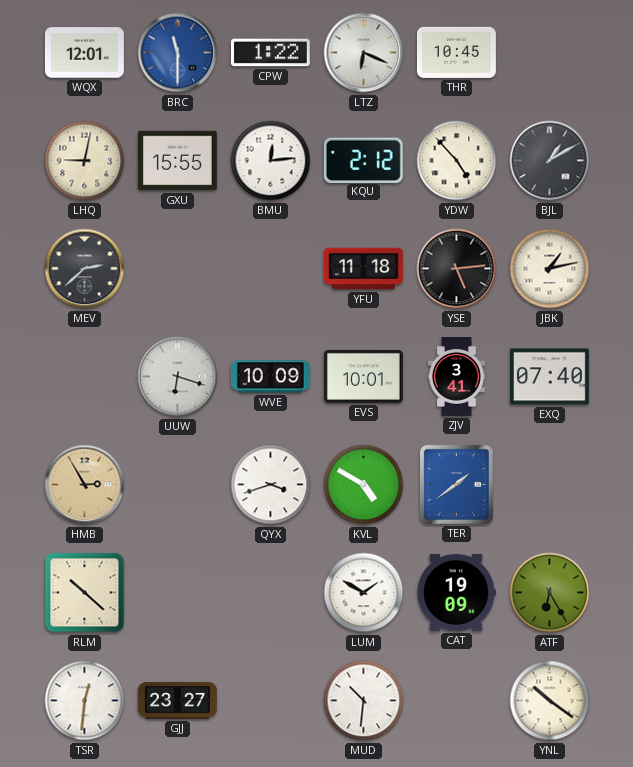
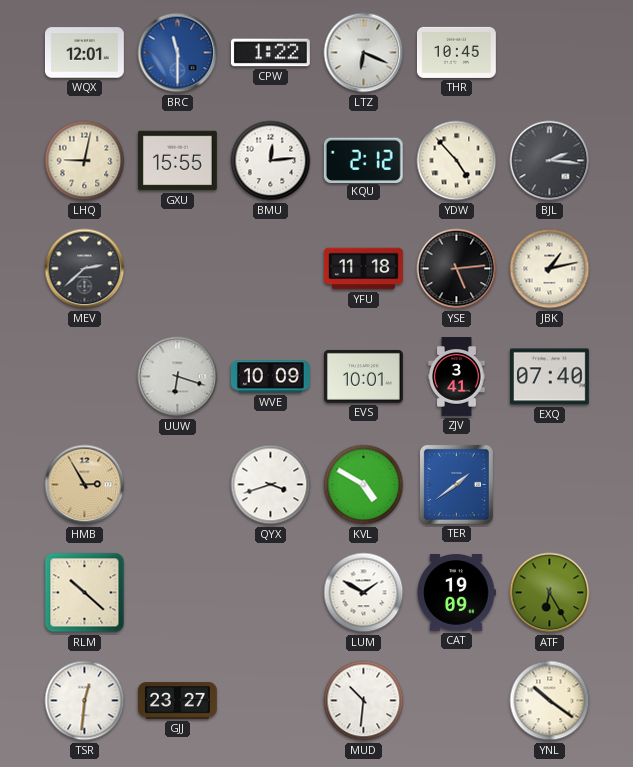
BJL: 1:10 -> 2:16 (550, 161)
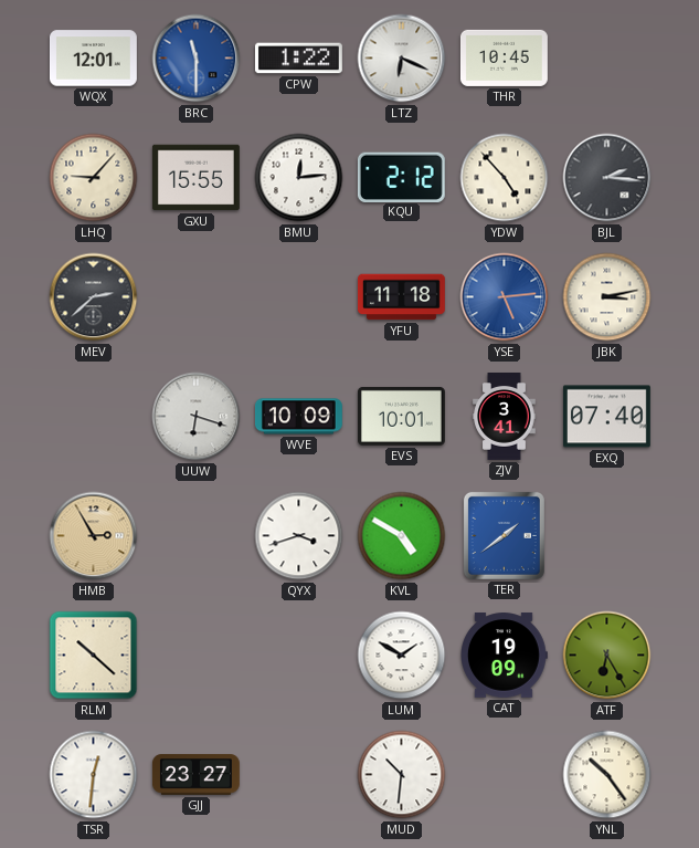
LHQ: 9:02 -> 9:07 (94, 178)
YSE dial: black -> blue (505, 297)
JBK: 1:13 -> 3:13 (607, 297)
YNL: 10:21 -> 10:24 (607, 775)
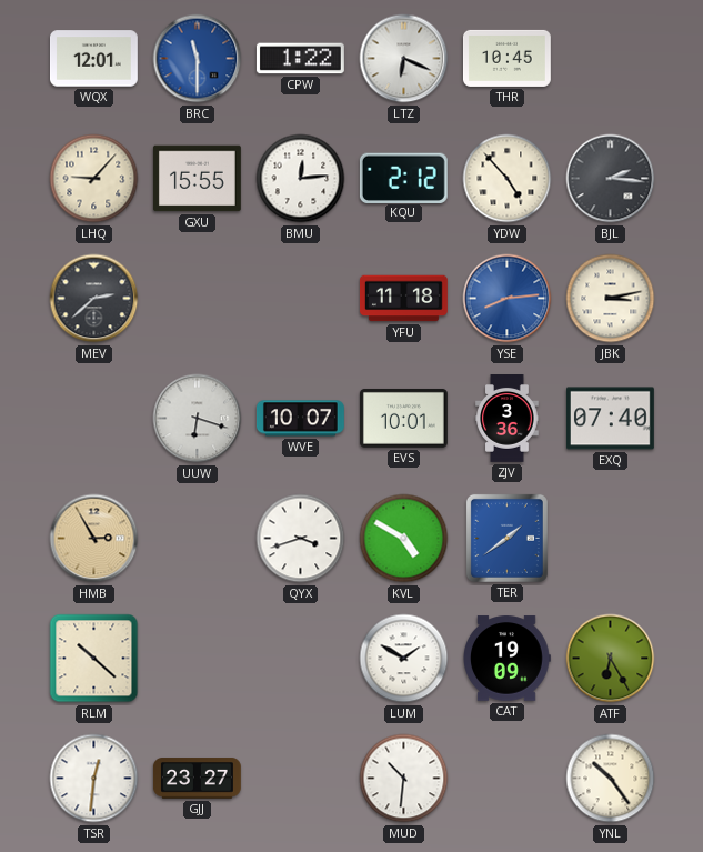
YSE: 5:14 -> 8:14 (508, 299)
WVE: 10:09 -> 10:07 (300, 419)
ZJV: 3:41 -> 3:36 (508, 419)
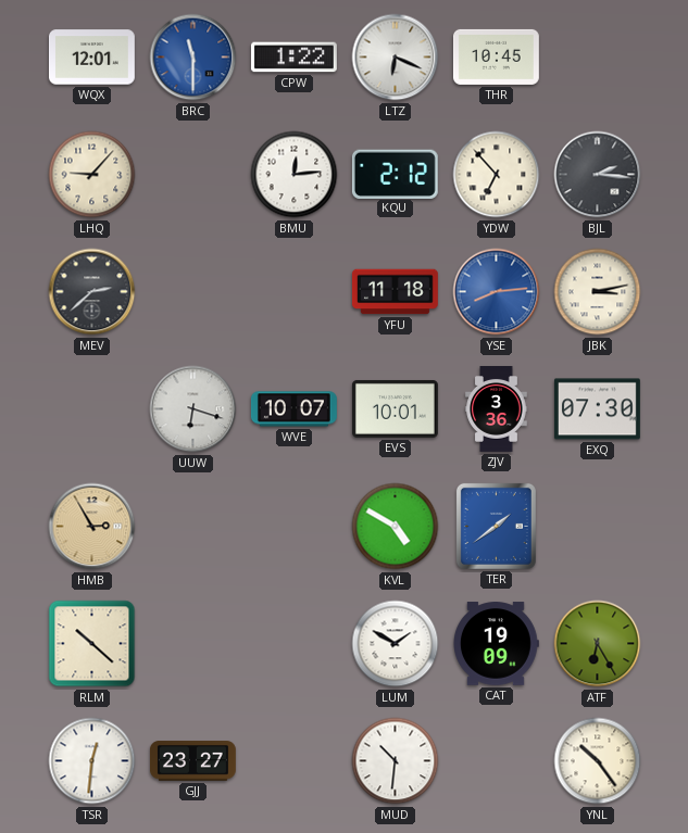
GXU: 15:55 -> none (197, 179)
YDW: 4:53 -> 6:53 (497, 175)
EXQ: 07:40 -> 07:30 (597, 409)
QYX: 3:42 -> none (301, 539)
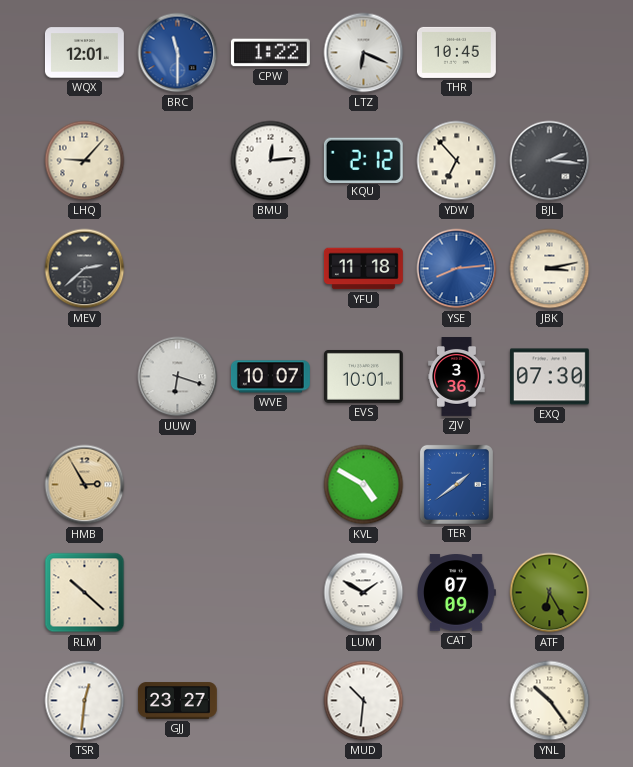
CAT: 19:09 -> 07:09 (457, 593)
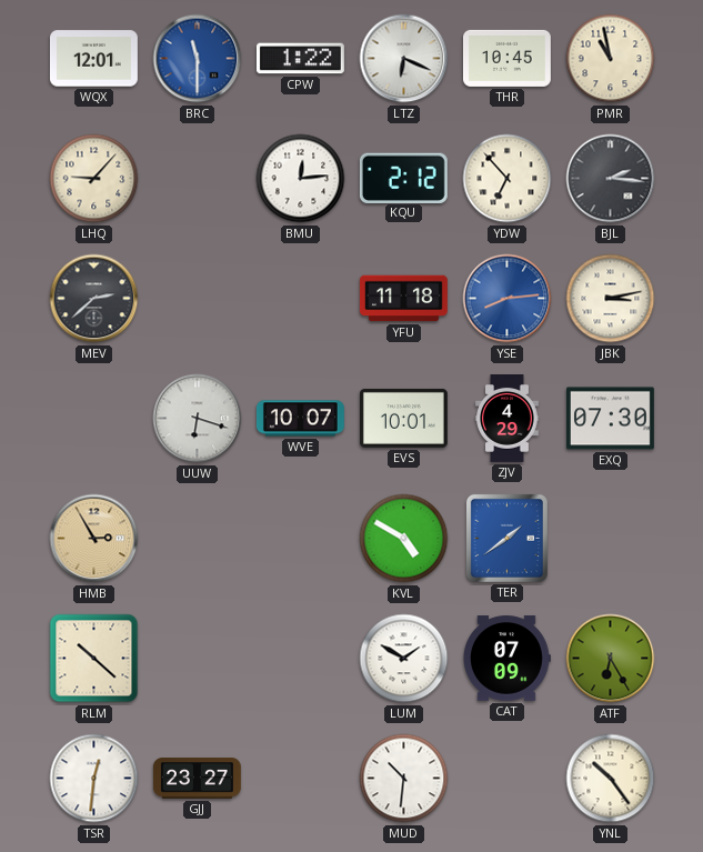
PMR: none -> 10:58 (611, 59)
ZJV: 3:36 -> 4:29 (508, 419)
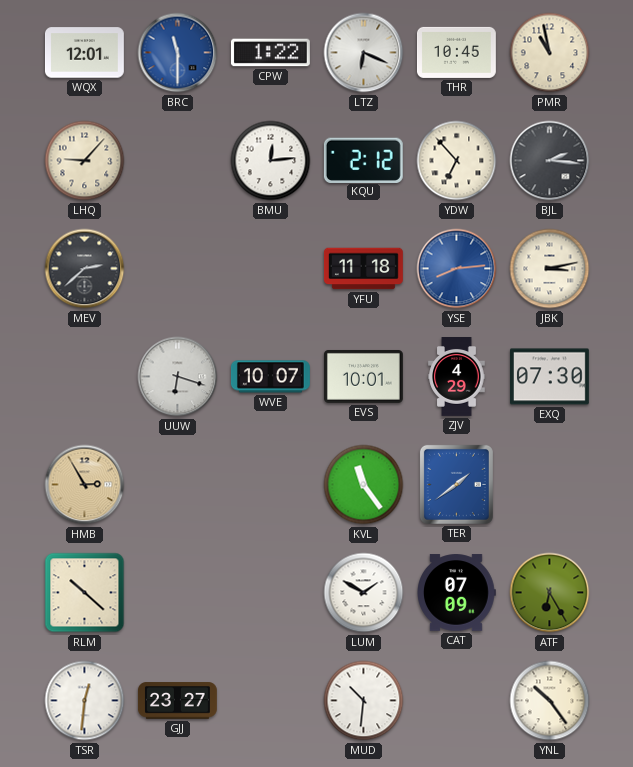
KVL: 4:50 -> 11:24 (364, 485)
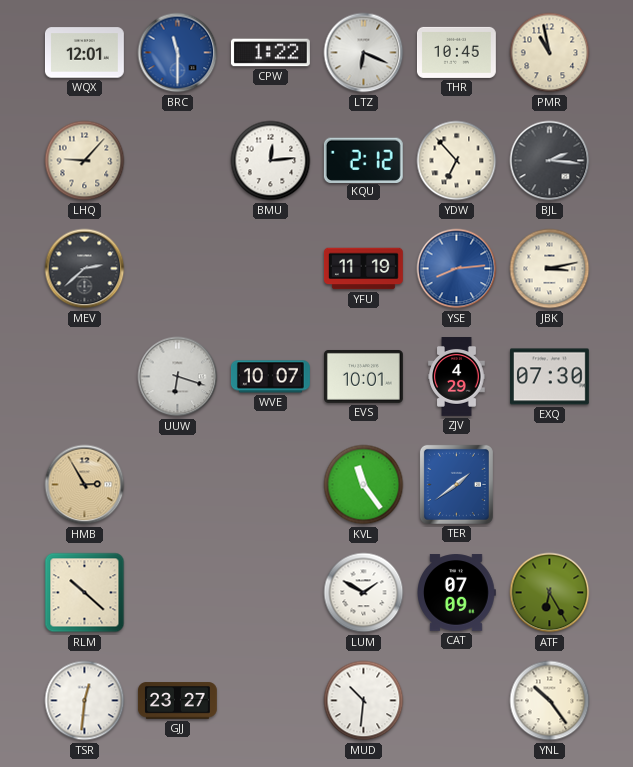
YFU: 11:18 -> 11:19 (363, 269)
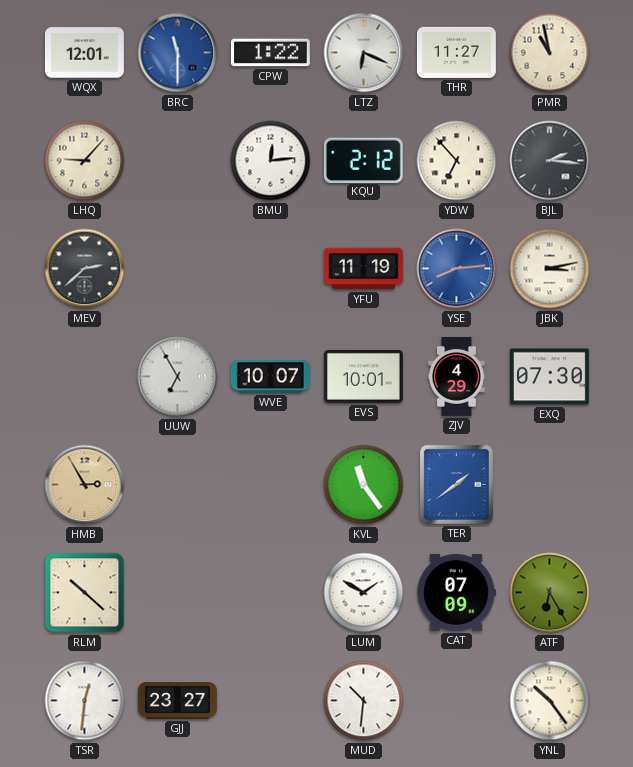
THR: 10:45 -> 11:27 (456, 52)
UUW: 6:18 -> 6:55 (178, 377)
